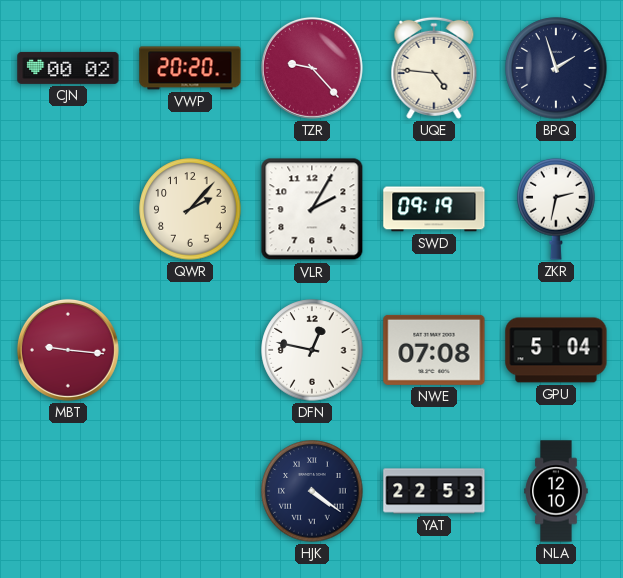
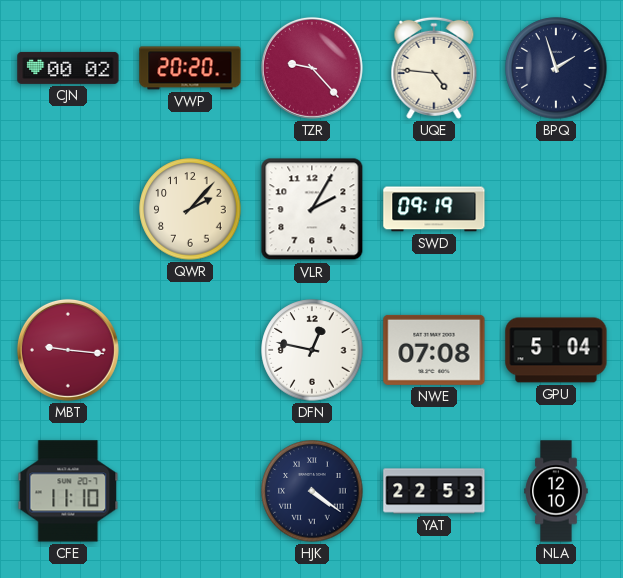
ZKR: 2:32 -> none (556, 209)
CFE: none -> 11:10 (68, 491)
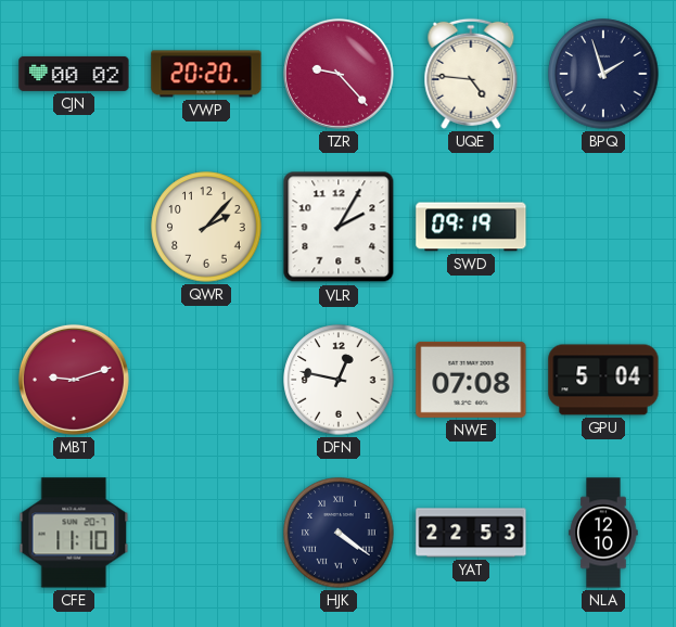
MBT: 9:16 -> 9:12 (74, 380)
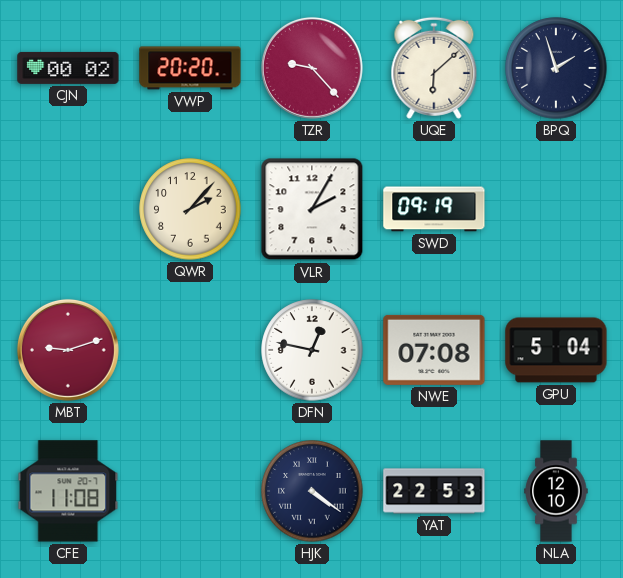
UQE: 4:46 -> 6:08 (434, 68)
CFE: 11:10 -> 11:08 (68, 491)
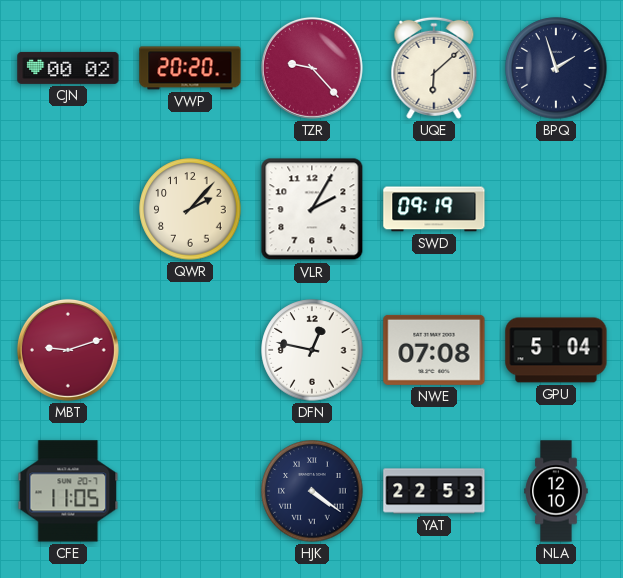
CFE: 11:08 -> 11:05 (68, 491)
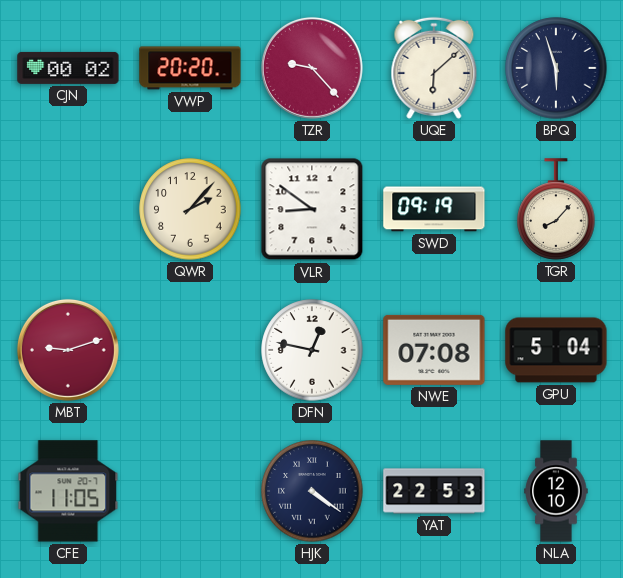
BPQ: 1:57 -> 5:57 (556, 68)
VLR: 2:05 -> 8:51 (312, 209)
TGR: none -> 8:07 (556, 209)
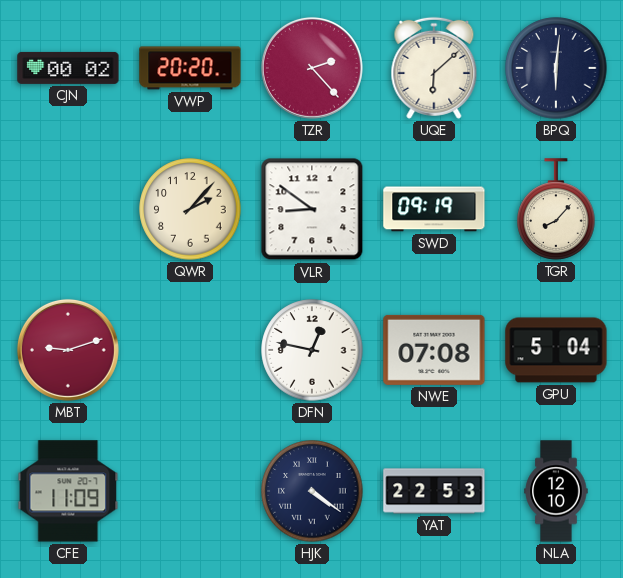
TZR: 9:23 -> 2:23 (312, 68)
BPQ: 5:57 -> 6:01 (556, 68)
CFE: 11:05 -> 11:09 (68, 491)
